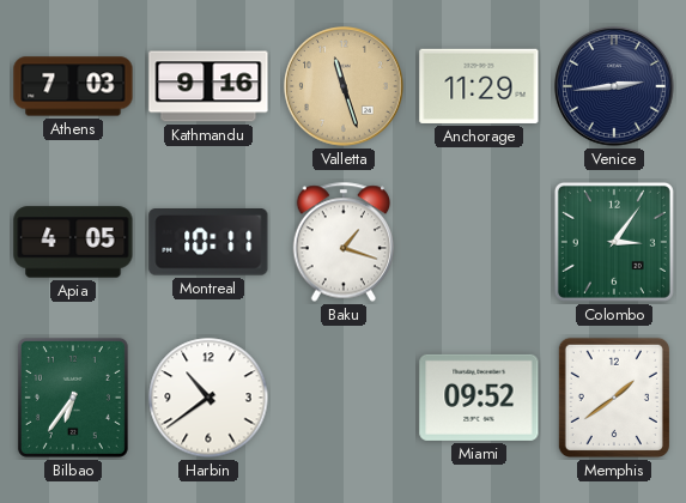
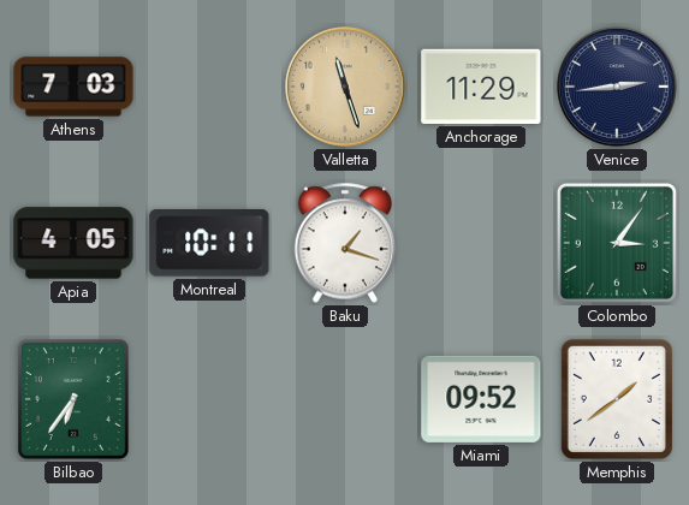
Kathmandu: 9:16 -> none (208, 86)
Harbin: 10:39 -> none (208, 398)
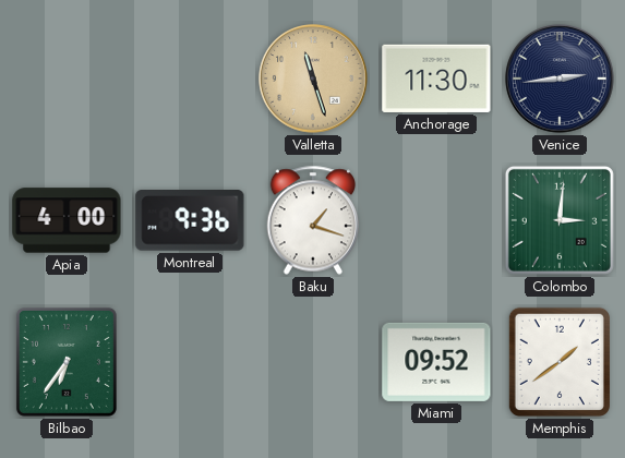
Athens: 7:03 -> none (73, 87)
Anchorage: 11:29 -> 11:30 (436, 79)
Apia: 4:05 -> 4:00 (67, 220)
Montreal: 10:11 -> 9:36 (190, 220)
Colombo: 3:06 -> 3:01 (560, 220)
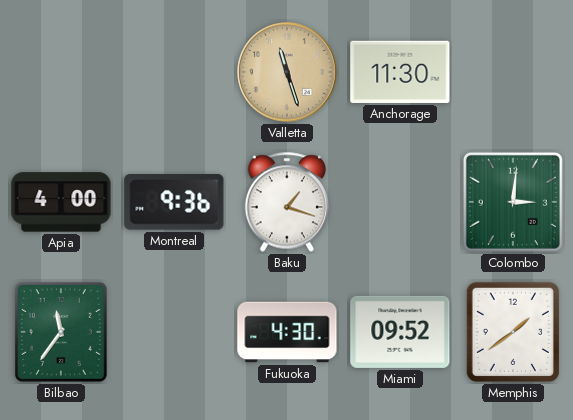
Venice: 2:44 -> none (560, 79)
Bilbao: 6:36 -> 11:36 (61, 332)
Fukuoka: none -> 4:30 (287, 332)
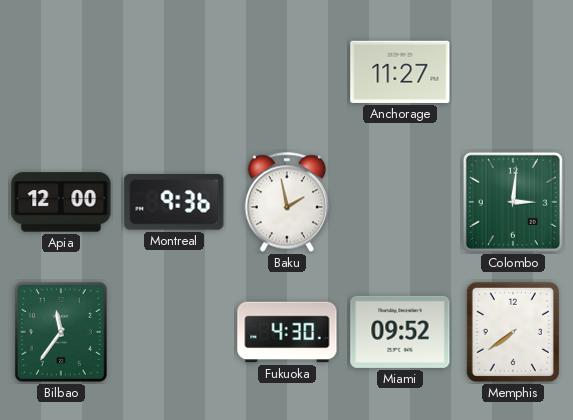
Valletta: 11:27 -> none (287, 72)
Anchorage: 11:30 -> 11:27 (400, 72)
Apia: 4:00 -> 12:00 (61, 202)
Baku: 1:18 -> 1:58 (287, 202)
Memphis: 1:39 -> 7:39 (513, 332)
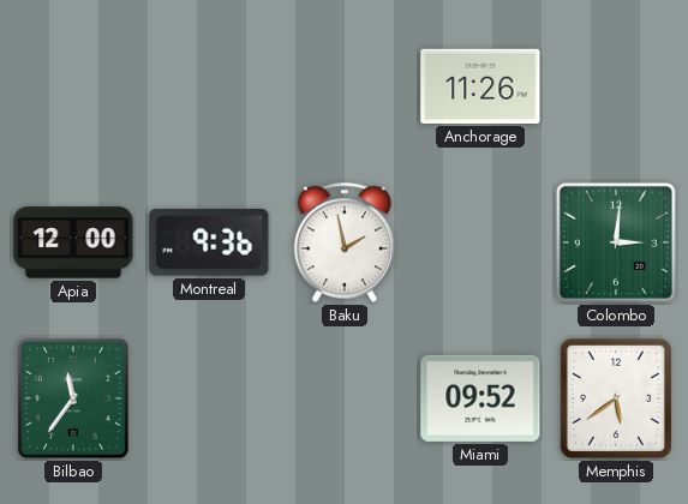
Anchorage: 11:27 -> 11:26 (480, 86)
Fukuoka: 4:30 -> none (287, 332)
Memphis: 7:39 -> 5:39 (616, 398)
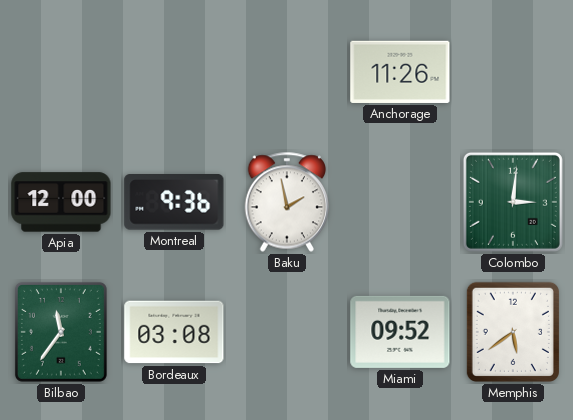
Bordeaux: none -> 03:08 (174, 332)
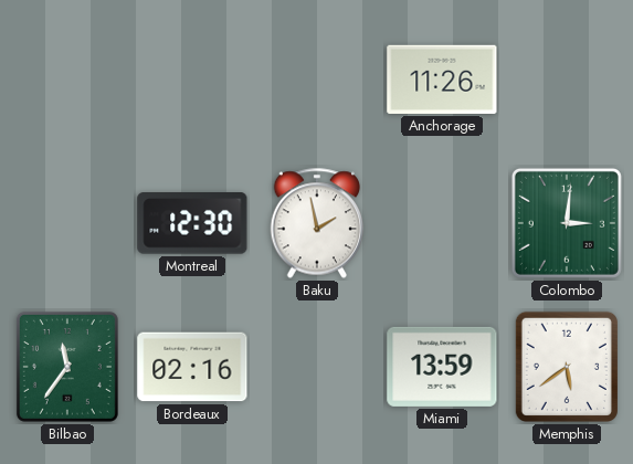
Apia: 12:00 -> none (61, 202)
Montreal: 9:36 -> 12:30 (192, 223)
Bordeaux: 03:08 -> 02:16 (192, 367)
Miami: 09:52 -> 13:59 (442, 367)
